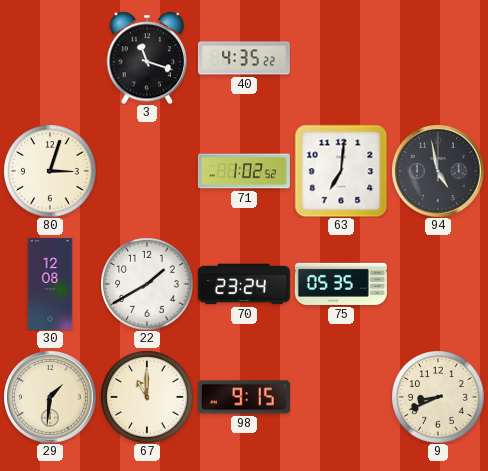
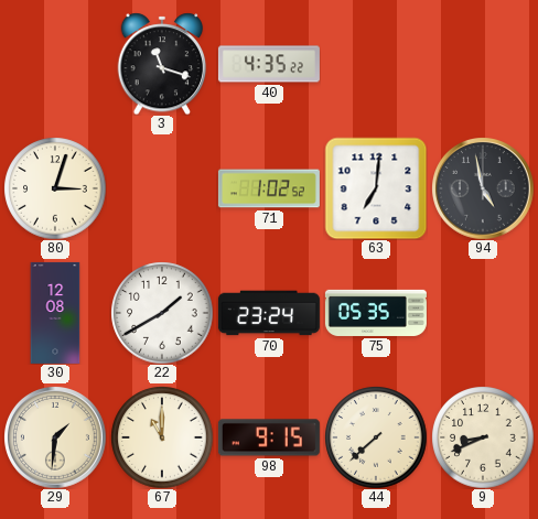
44: none -> 7:38 (376, 437)
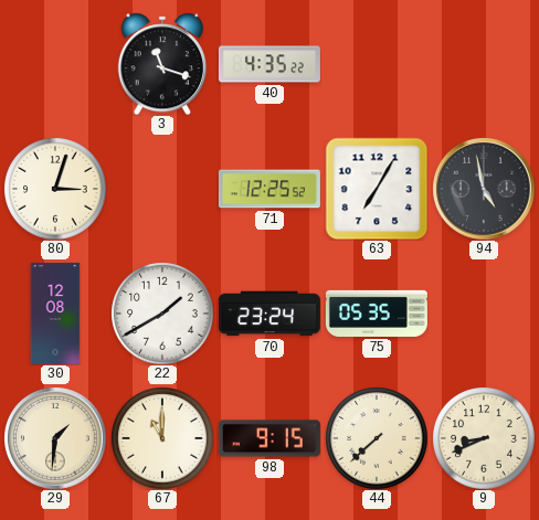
71: 1:02 -> 12:25 (269, 189)
63: 7:01 -> 7:05 (377, 189)
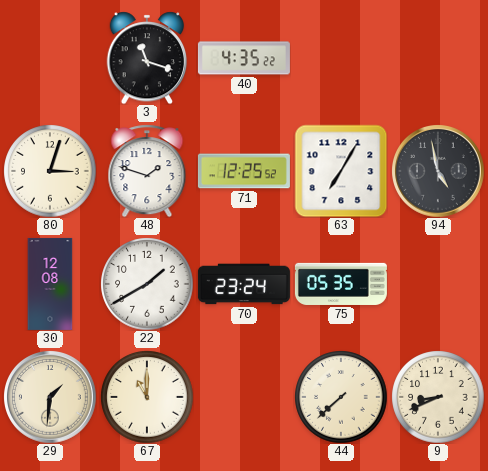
48: none -> 1:48 (147, 171)
98: 9:15 -> none (269, 438)
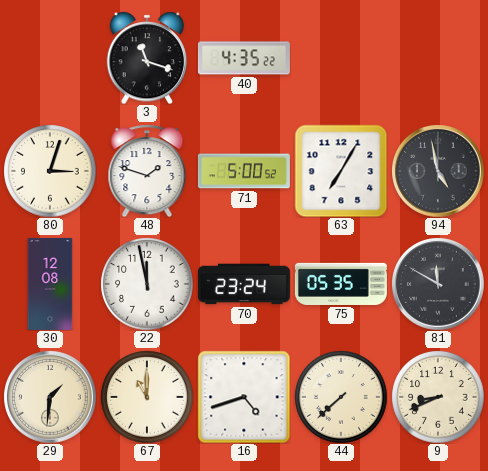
71: 12:25 -> 5:00 (244, 171)
22: 1:40 -> 11:58 (147, 284)
81: none -> 11:50 (438, 284)
16: none -> 4:42 (244, 397)
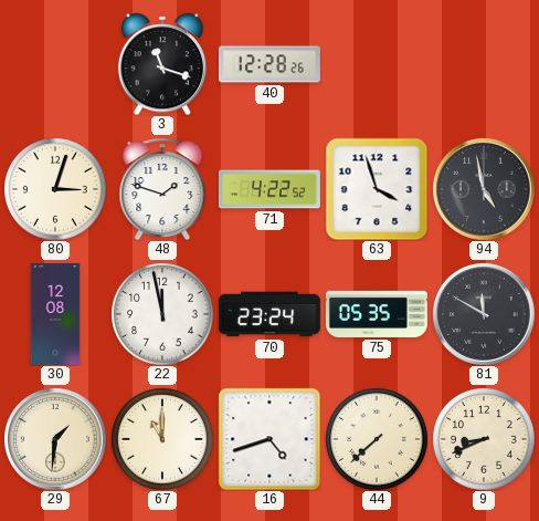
40: 4:35 -> 12:28 (269, 64)
71: 5:00 -> 4:22 (269, 189)
63: 7:05 -> 3:57 (377, 189)
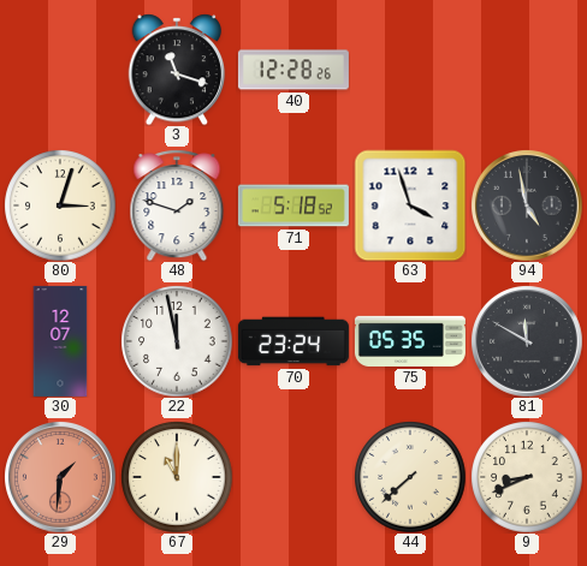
71: 4:22 -> 5:18 (293, 205)
30: 12:08 -> 12:07 (60, 341)
29 dial: cream -> salmon (60, 477)
16: 4:42 -> none (269, 439)
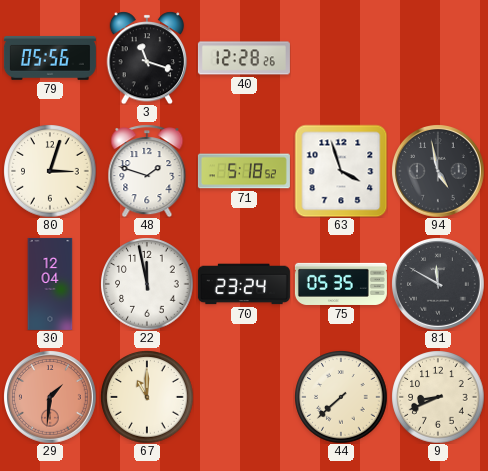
79: none -> 05:56 (50, 58)
30: 12:07 -> 12:04 (50, 284)
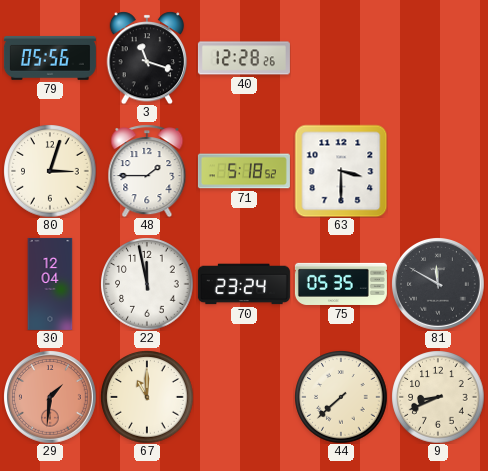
48: 1:48 -> 1:45 (147, 171)
63: 3:57 -> 3:30 (341, 171)
94: 4:58 -> none (438, 171)
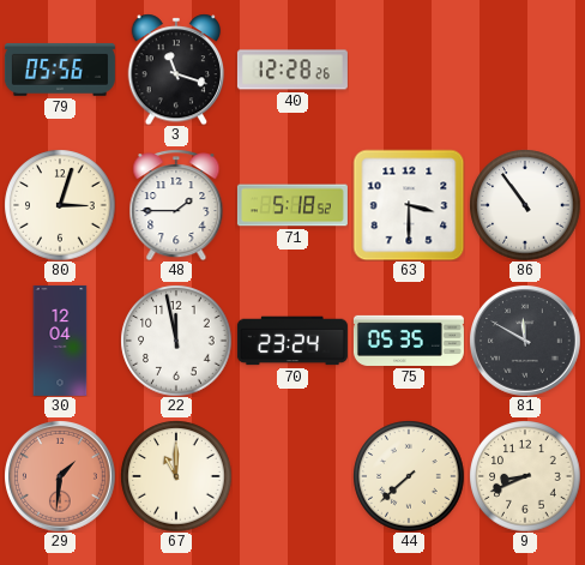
86: none -> 10:54 (525, 205)
